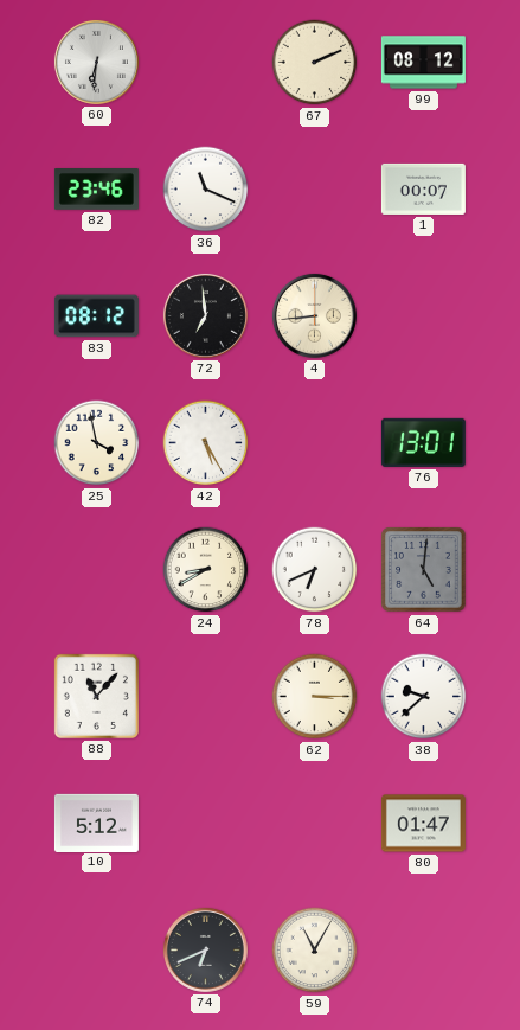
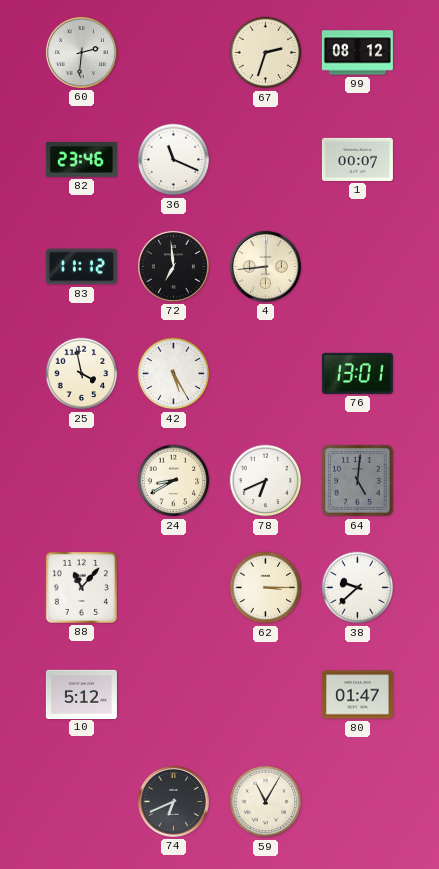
60: 6:31 -> 2:31 (81, 52)
67: 2:11 -> 2:33 (266, 53)
83: 08:12 -> 11:12 (81, 267)
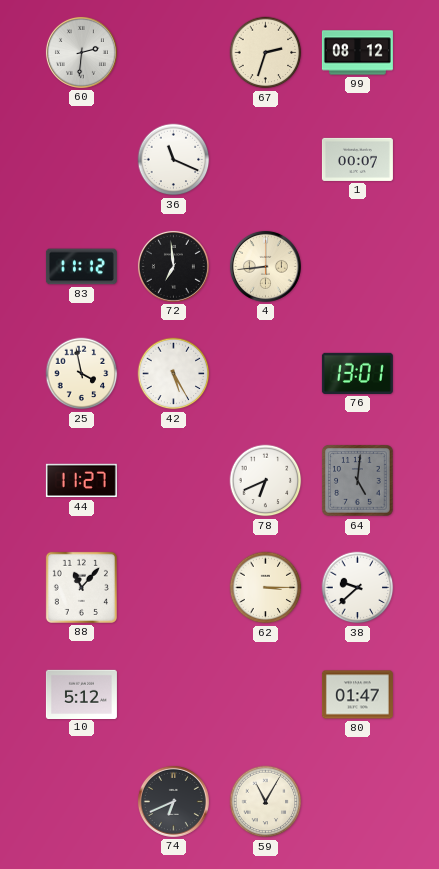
82: 23:46 -> none (81, 160)
44: none -> 11:27 (81, 481)
24: 8:40 -> none (174, 481)
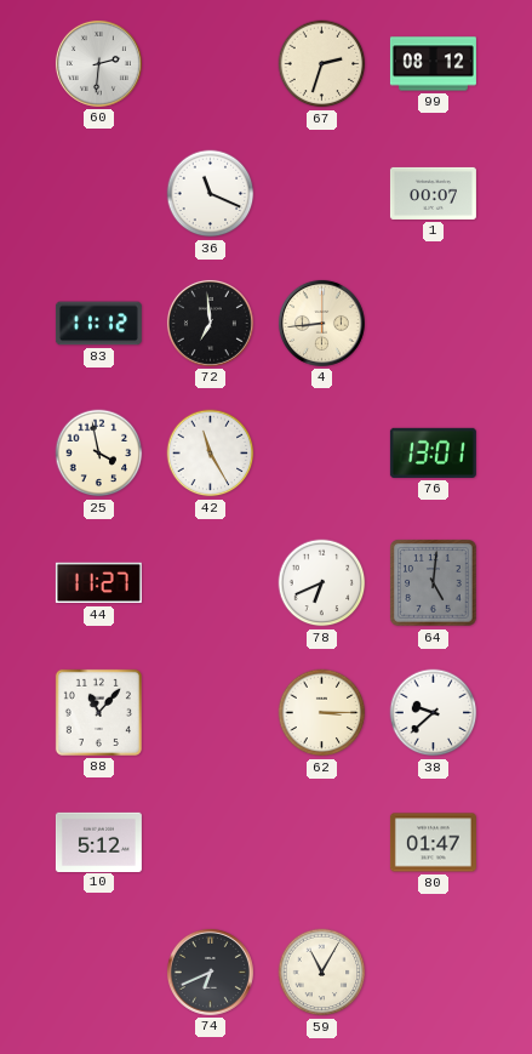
42: 5:25 -> 11:25 (211, 454)
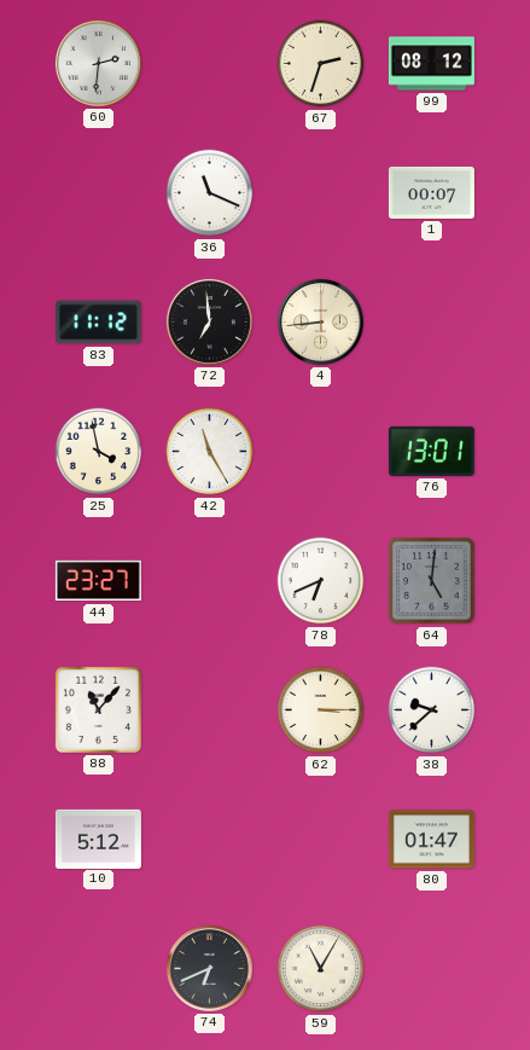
44: 11:27 -> 23:27 (98, 581)
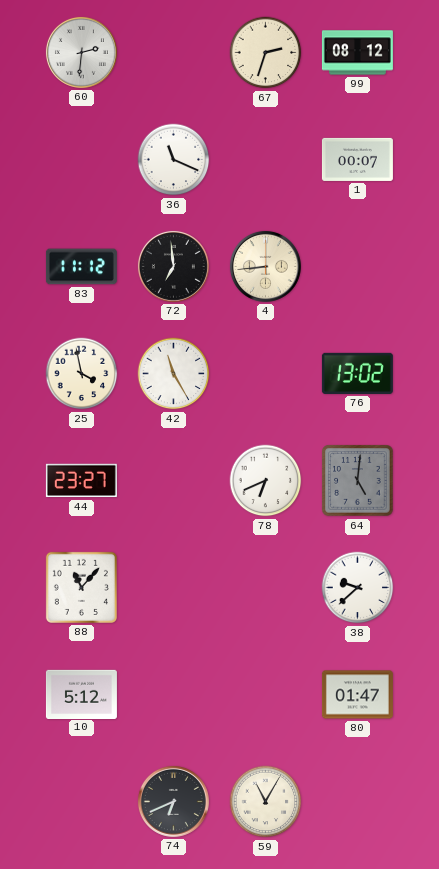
76: 13:01 -> 13:02 (357, 373)
62: 3:15 -> none (321, 710)
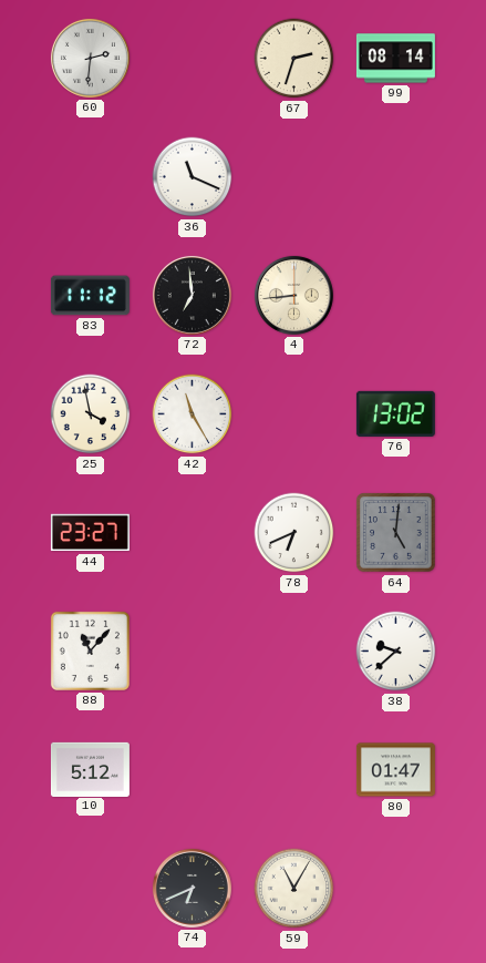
99: 08:12 -> 08:14 (395, 59)
1: 00:07 -> none (357, 159)
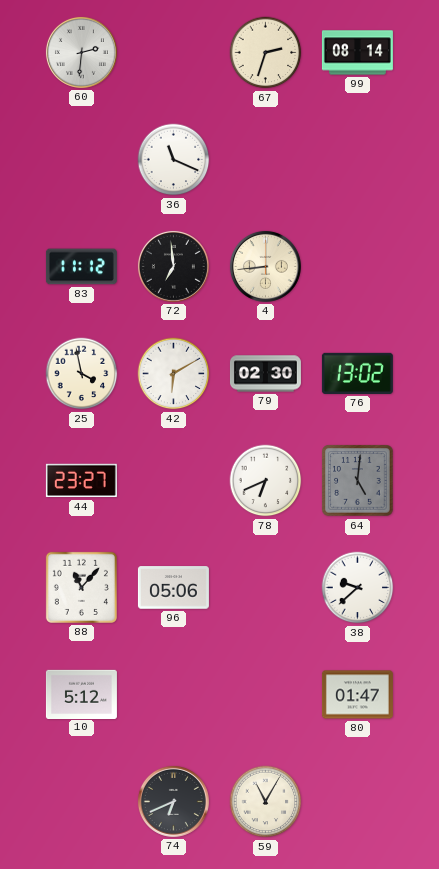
42: 11:25 -> 6:10 (174, 374)
79: none -> 02:30 (265, 374)
96: none -> 05:06 (173, 588)
